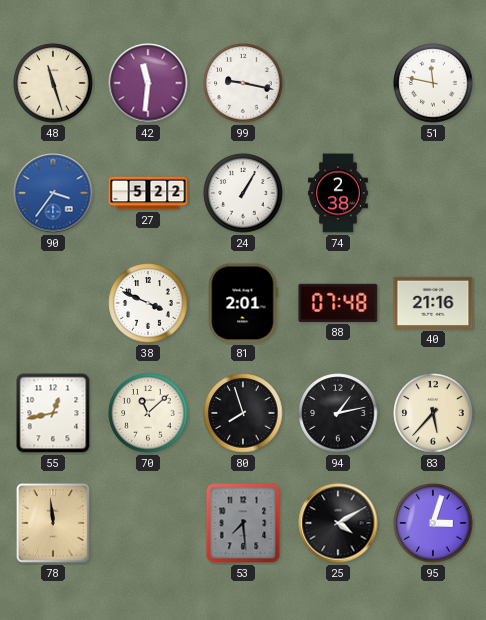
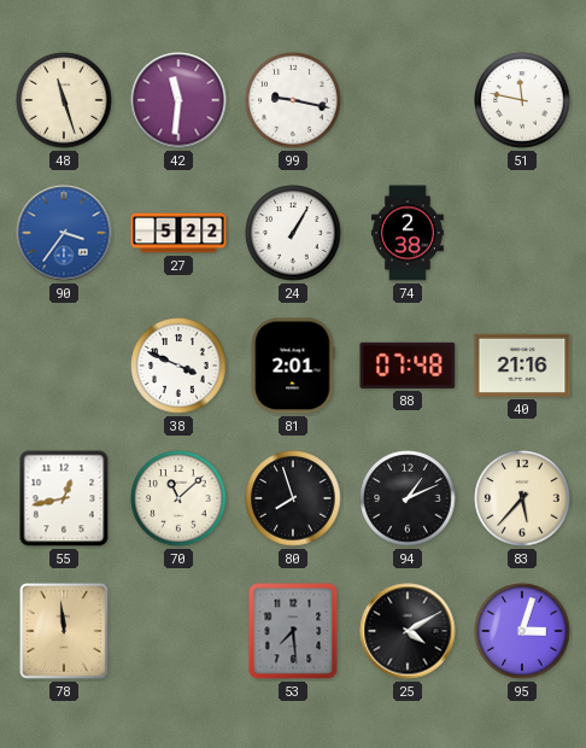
94: 1:13 -> 1:11 (408, 498)
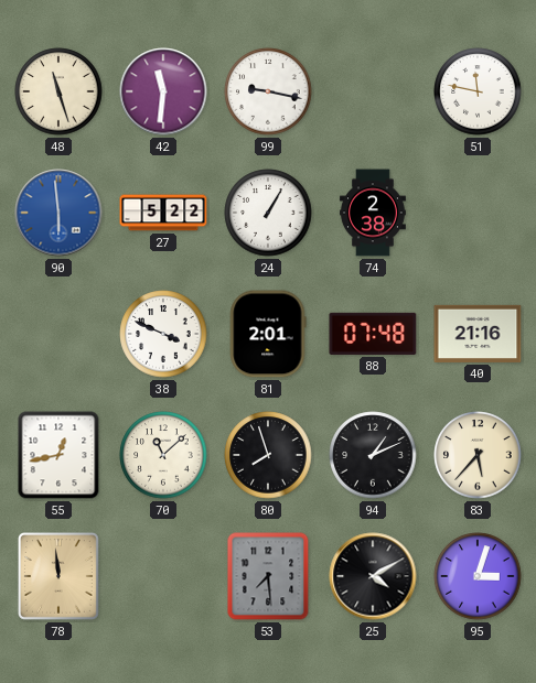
90: 3:36 -> 5:59 (58, 213)
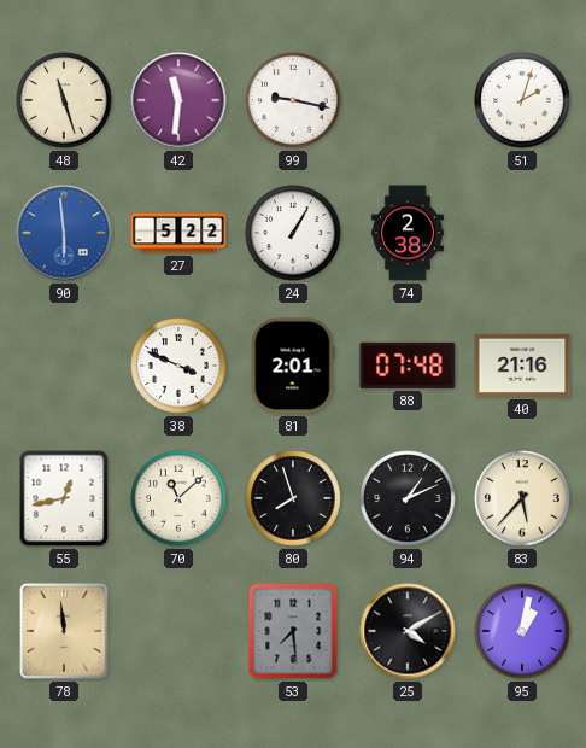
51: 11:47 -> 2:03 (522, 100)
95: 3:03 -> 1:02 (522, 631)
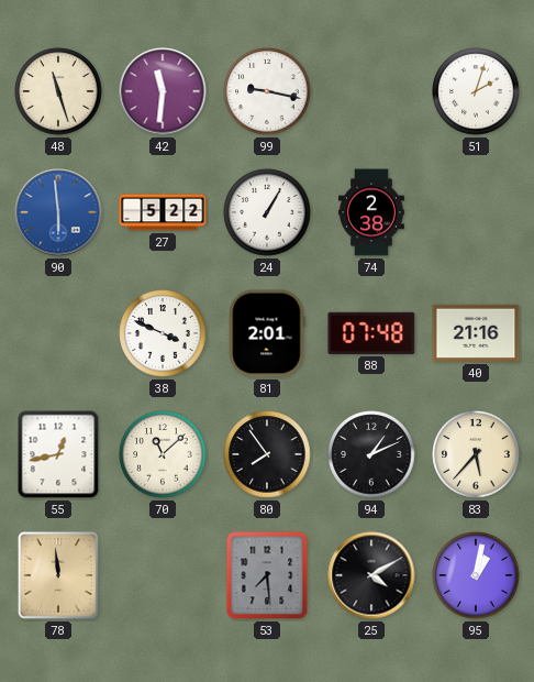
80: 7:57 -> 7:54 (267, 454)
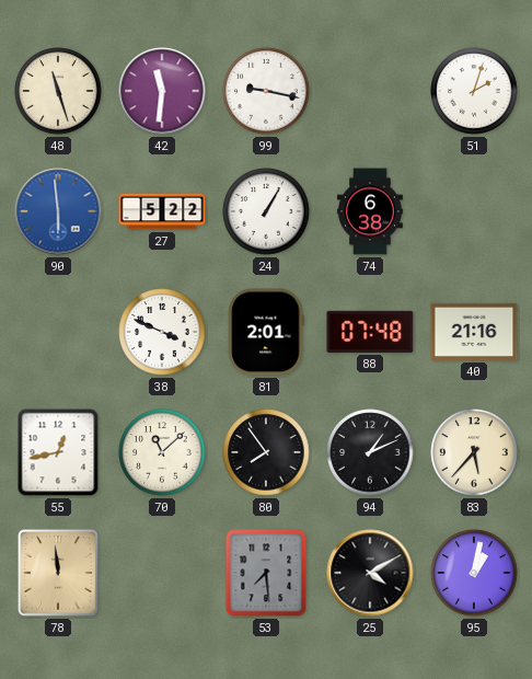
74: 2:38 -> 6:38 (370, 211)
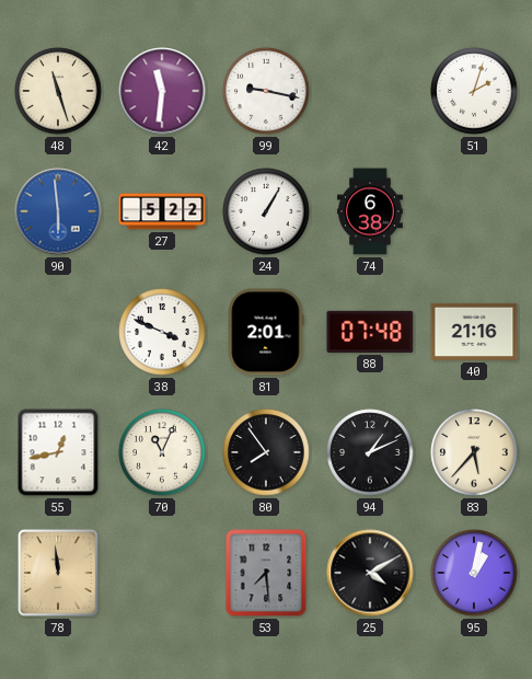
70: 11:08 -> 11:04 (162, 452)
